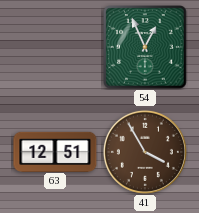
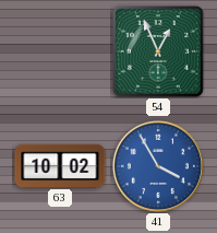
63: 12:51 -> 10:02 (60, 165)
41 dial: brown -> blue (158, 166)
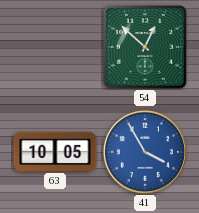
54: 12:56 -> 12:52 (145, 47)
63: 10:02 -> 10:05 (55, 151)
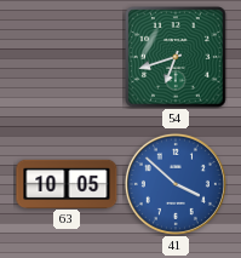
54: 12:52 -> 6:42 (176, 57)
41: 3:55 -> 3:52 (176, 184)
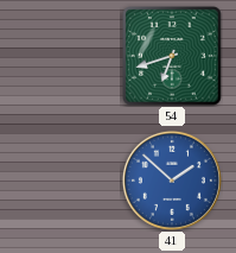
63: 10:05 -> none (67, 183)
41: 3:52 -> 1:52 (172, 181)
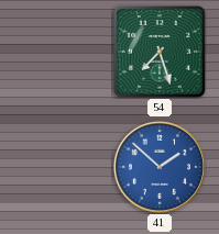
54: 6:42 -> 7:27 (160, 52)
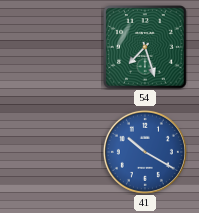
41: 1:52 -> 10:20 (145, 152)
